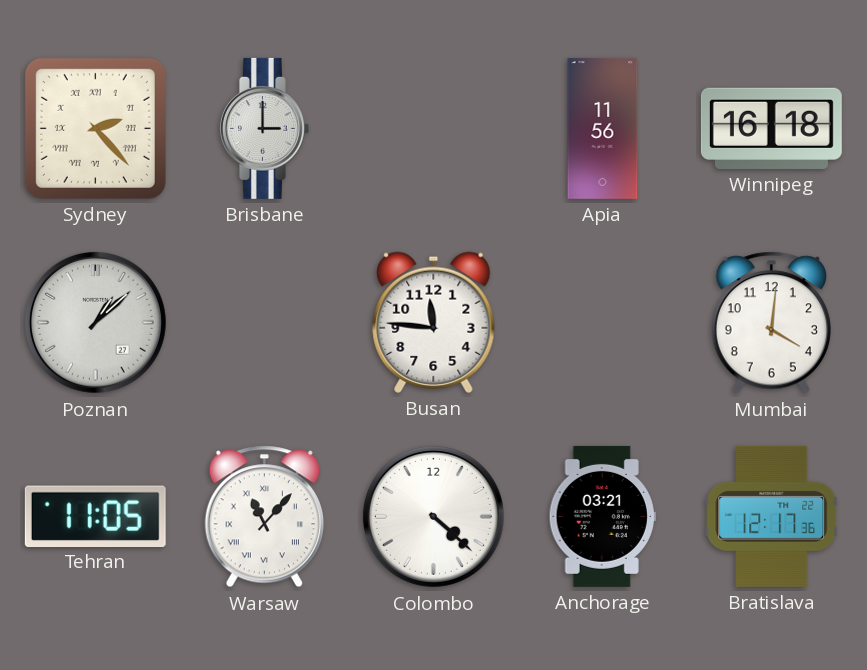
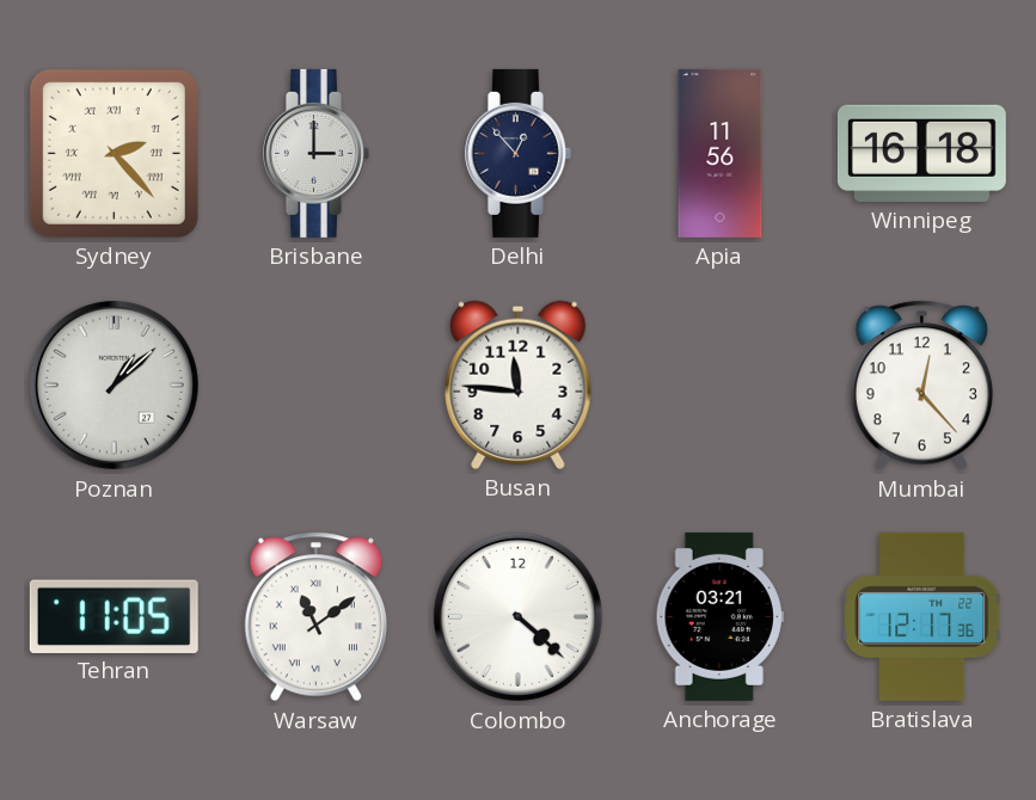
Delhi: none -> 12:53 (517, 153)
Mumbai: 4:01 -> 12:23 (921, 386)
Warsaw: 11:07 -> 11:09 (315, 617)
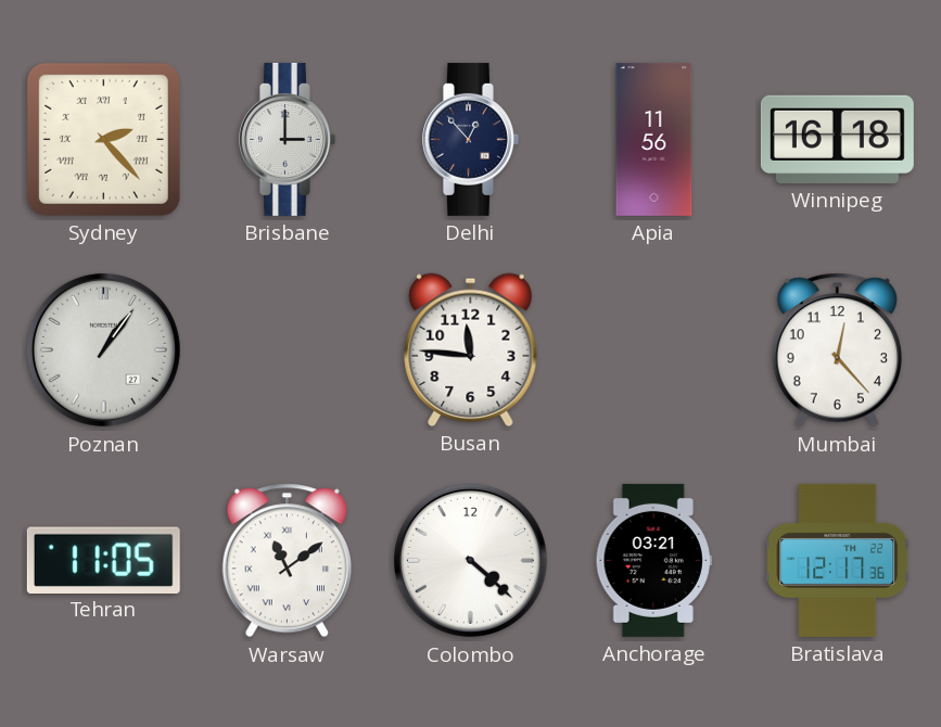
Poznan: 1:08 -> 1:06 (103, 349)
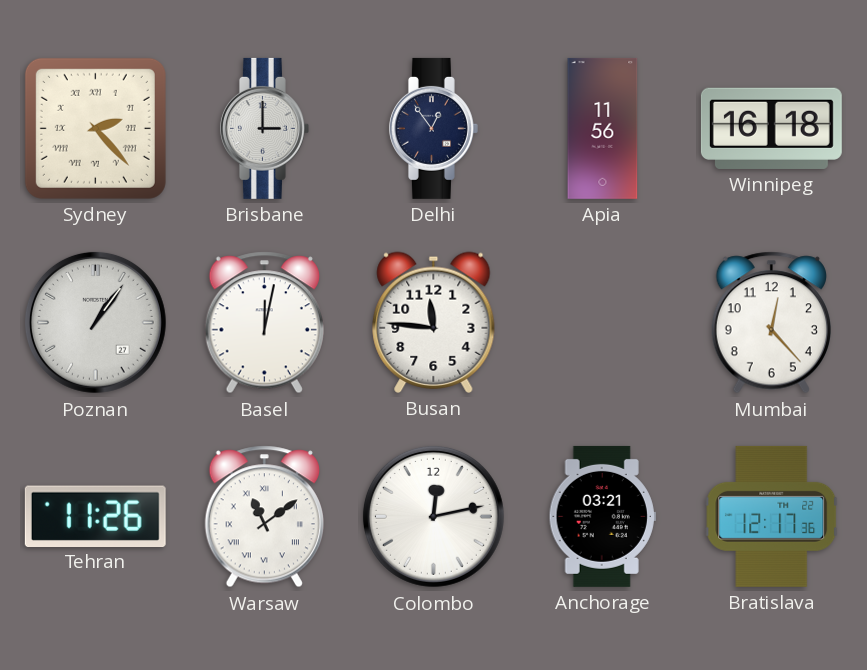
Delhi: 12:53 -> 12:54 (433, 128)
Basel: none -> 12:02 (264, 323)
Tehran: 11:05 -> 11:26 (95, 516)
Colombo: 4:22 -> 12:13 (433, 516)
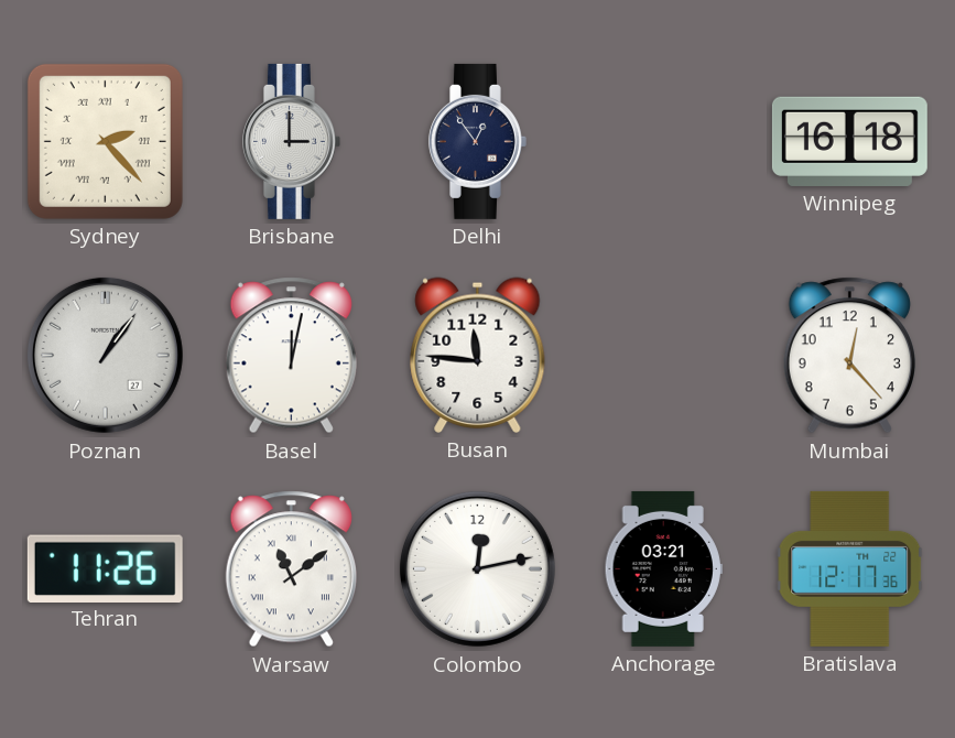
Apia: 11:56 -> none (603, 128)
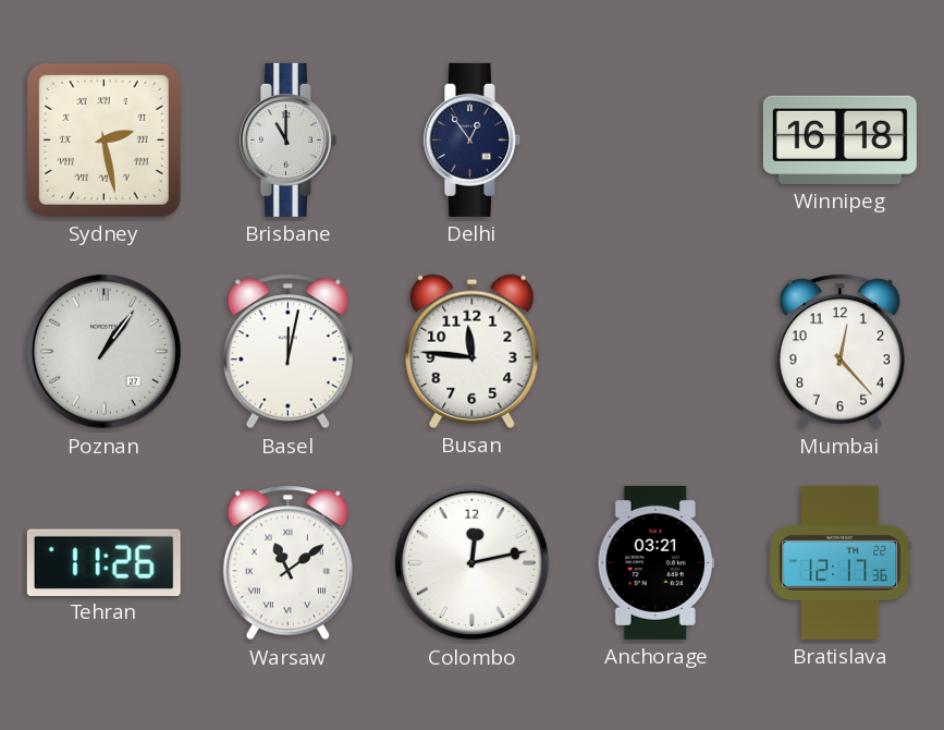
Sydney: 2:23 -> 2:28 (103, 139)
Brisbane: 3:00 -> 11:00 (287, 139)
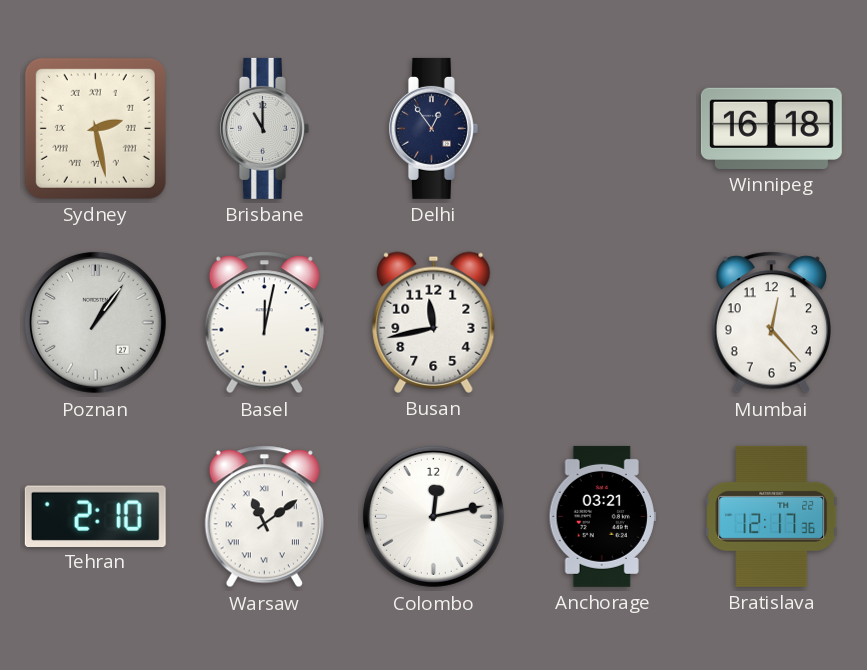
Busan: 11:46 -> 11:43 (434, 322)
Tehran: 11:26 -> 2:10 (95, 516)
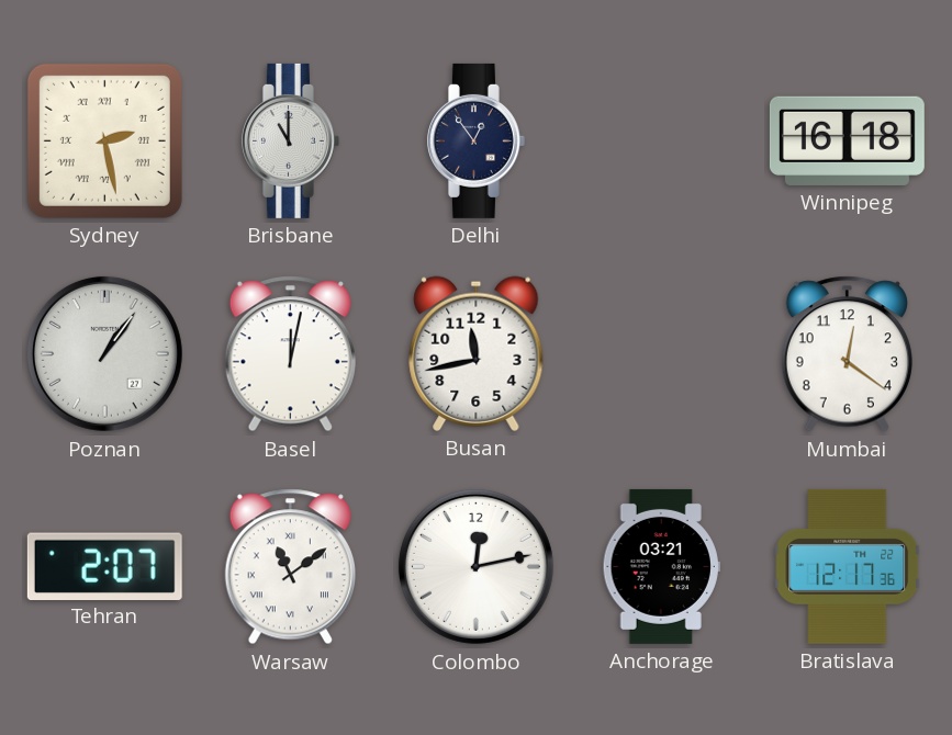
Mumbai: 12:23 -> 12:21 (847, 354)
Tehran: 2:10 -> 2:07 (104, 566)
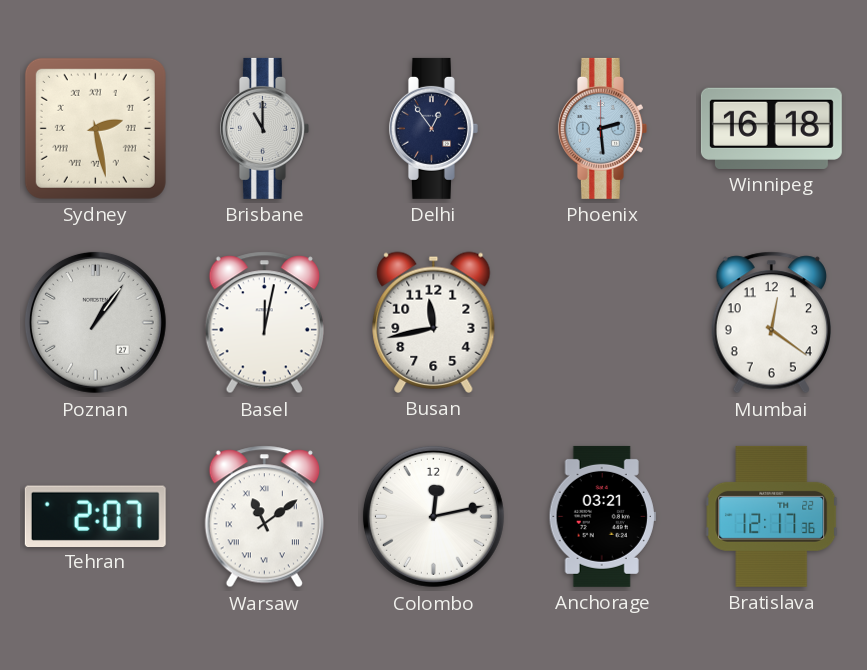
Phoenix: none -> 2:29 (602, 128)
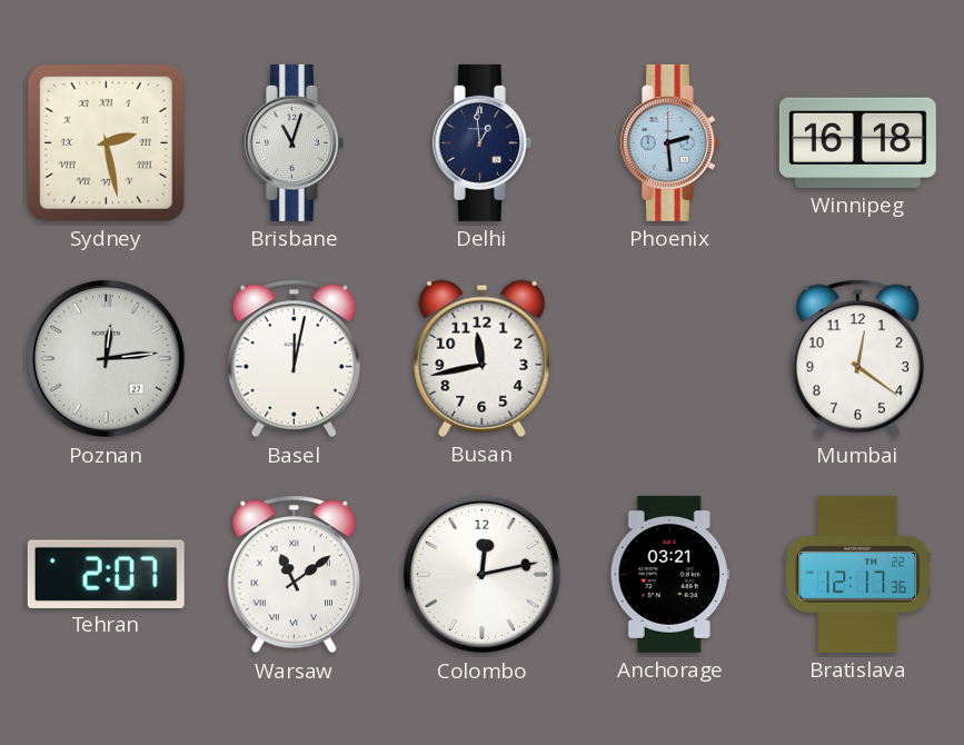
Brisbane: 11:00 -> 11:03 (294, 142)
Delhi: 12:54 -> 12:59 (481, 142)
Poznan: 1:06 -> 12:14 (106, 358)
